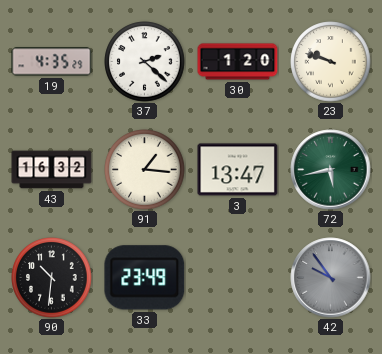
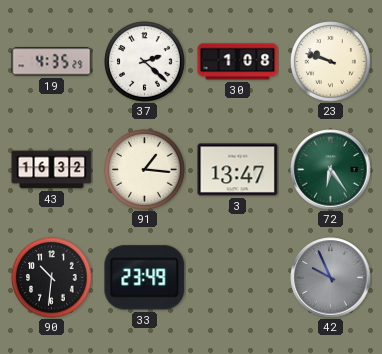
30: 1:20 -> 1:08 (238, 62)
72: 5:43 -> 6:24 (331, 170)
42: 9:54 -> 9:56 (331, 278)
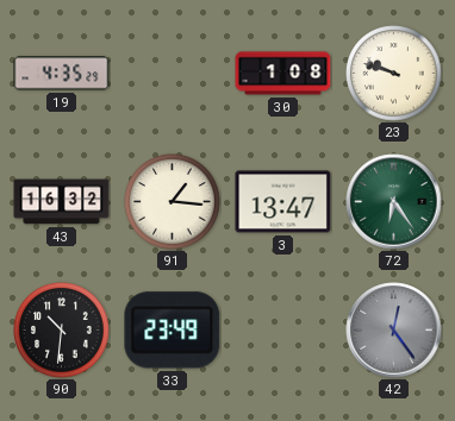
37: 2:22 -> none (145, 62)
42: 9:56 -> 12:24 (394, 331)
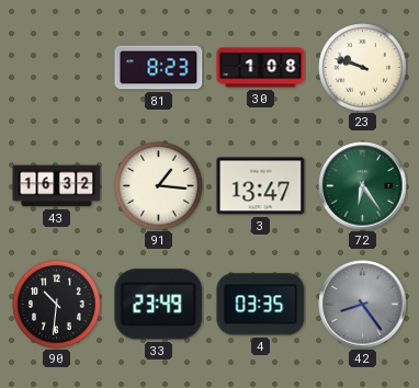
19: 4:35 -> none (62, 74)
81: none -> 8:23 (159, 68)
4: none -> 03:35 (261, 305)
42: 12:24 -> 8:24 (363, 305)
